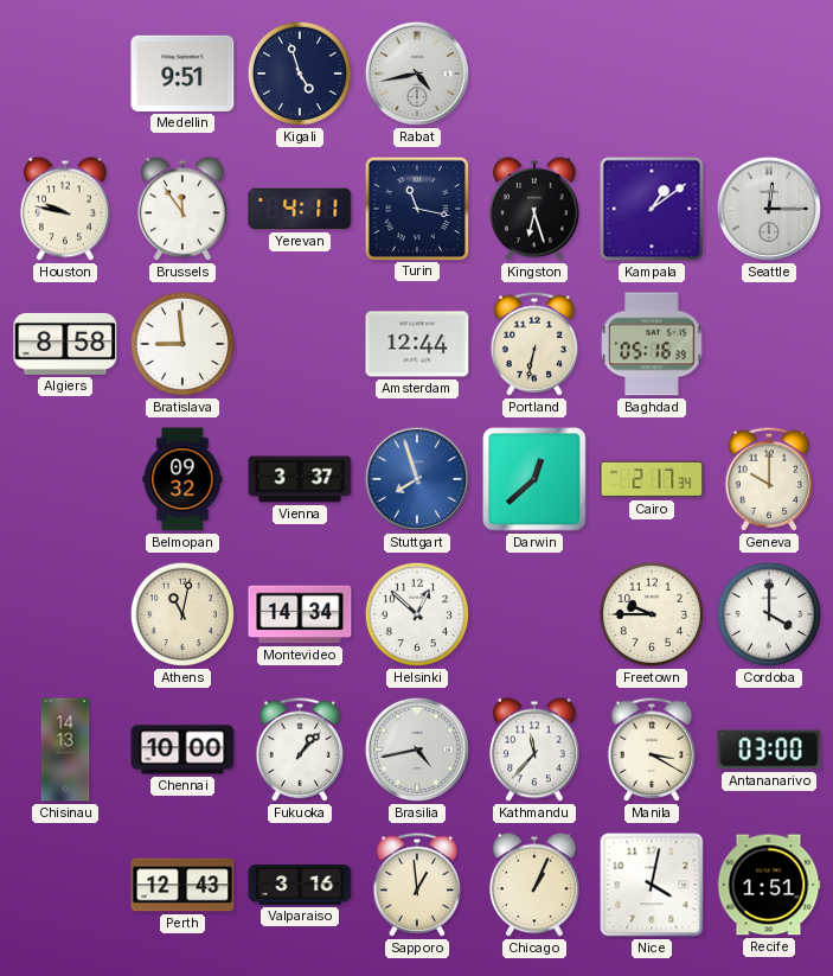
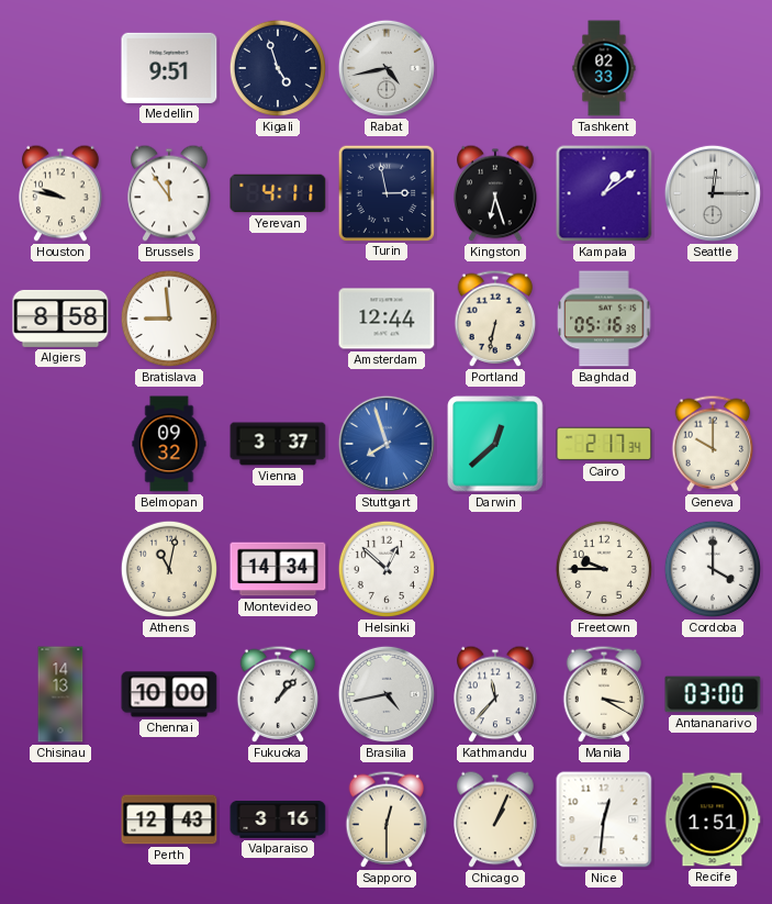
Tashkent: none -> 02:33 (604, 68)
Turin: 11:17 -> 2:58 (385, 192)
Sapporo: 12:59 -> 12:30 (387, 819)
Nice: 4:02 -> 12:31 (604, 819)
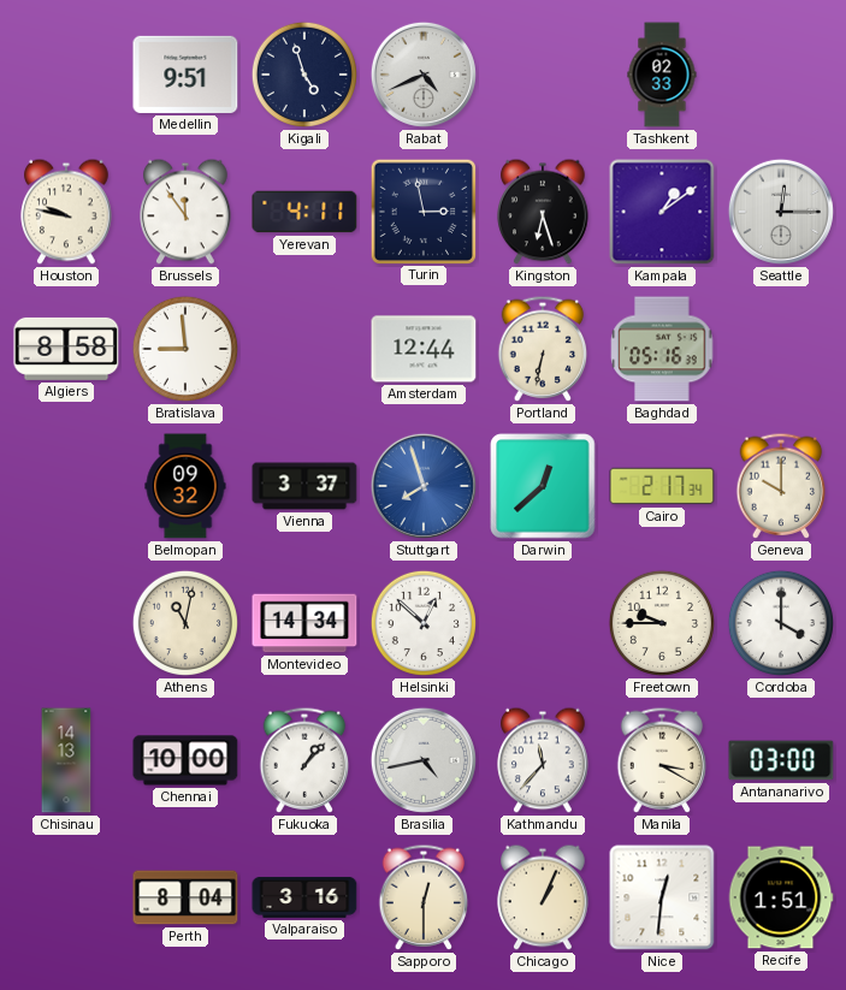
Rabat: 4:43 -> 4:41 (424, 75)
Perth: 12:43 -> 8:04 (185, 897)
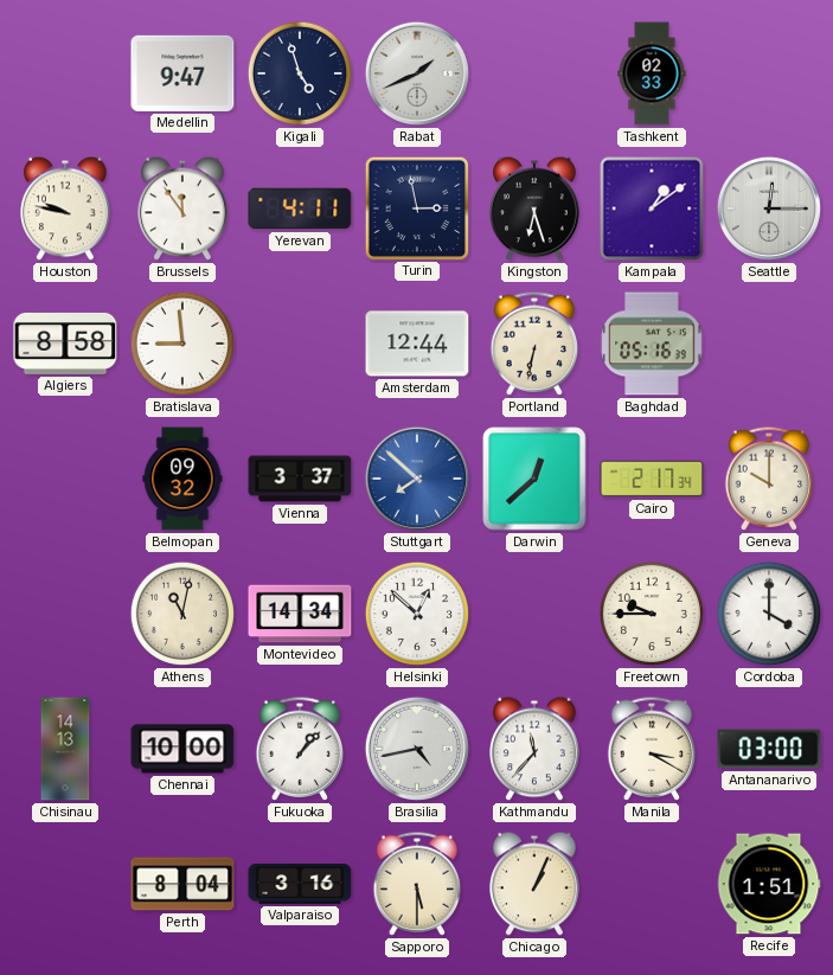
Medellin: 9:51 -> 9:47 (182, 73)
Rabat: 4:41 -> 1:41 (417, 73)
Stuttgart: 7:57 -> 7:52 (417, 479)
Sapporo: 12:30 -> 5:30 (417, 884)
Nice: 12:31 -> none (662, 897)
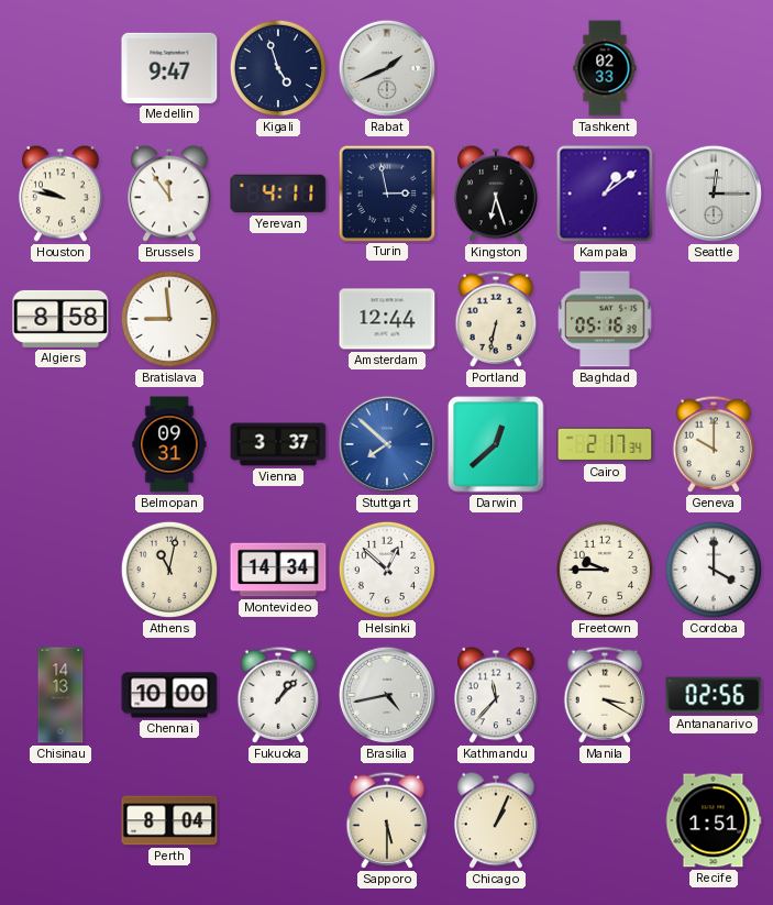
Belmopan: 09:32 -> 09:31 (169, 444)
Antananarivo: 03:00 -> 02:56 (714, 695)
Valparaiso: 3:16 -> none (300, 884)
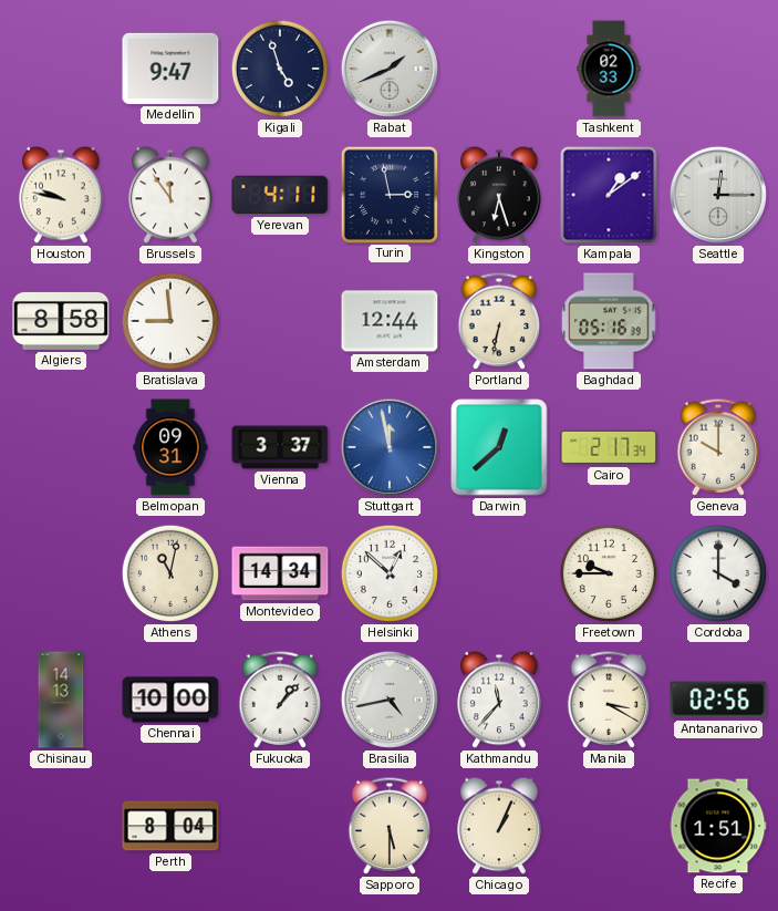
Stuttgart: 7:52 -> 11:58 (390, 447)
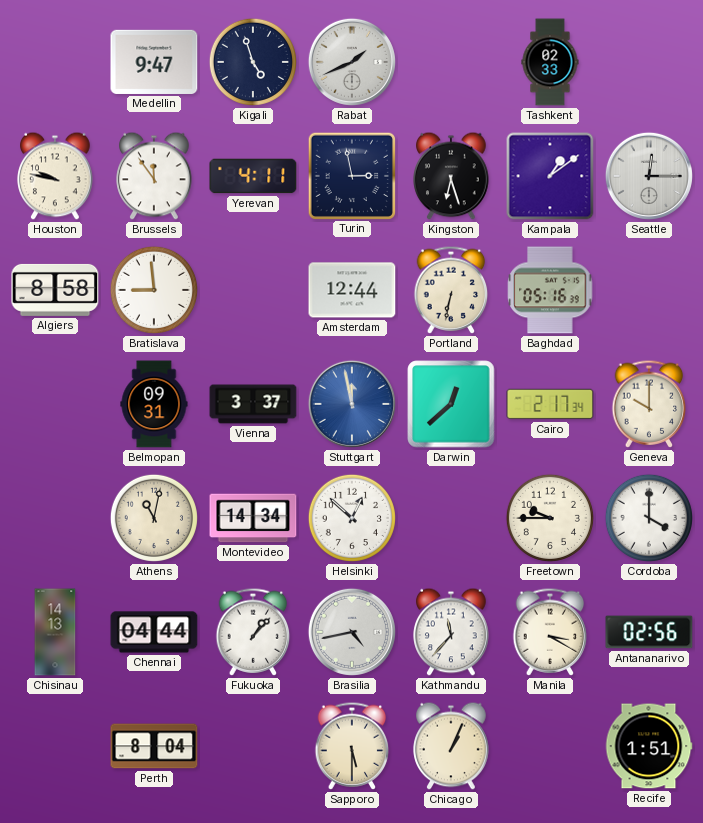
Chennai: 10:00 -> 04:44 (154, 632)
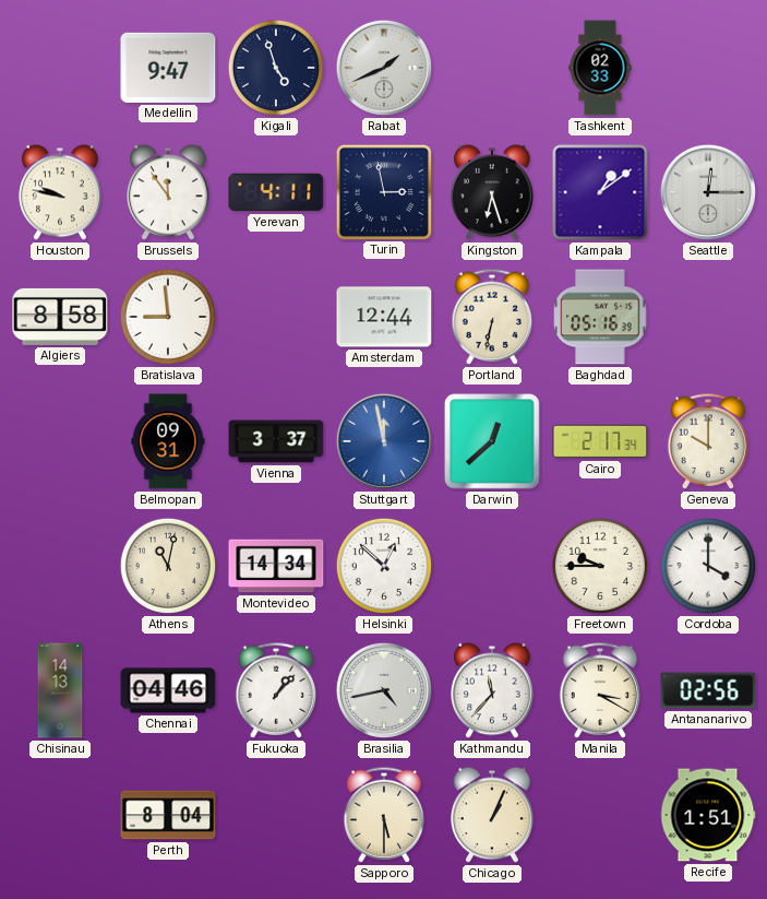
Chennai: 04:44 -> 04:46 (168, 690)
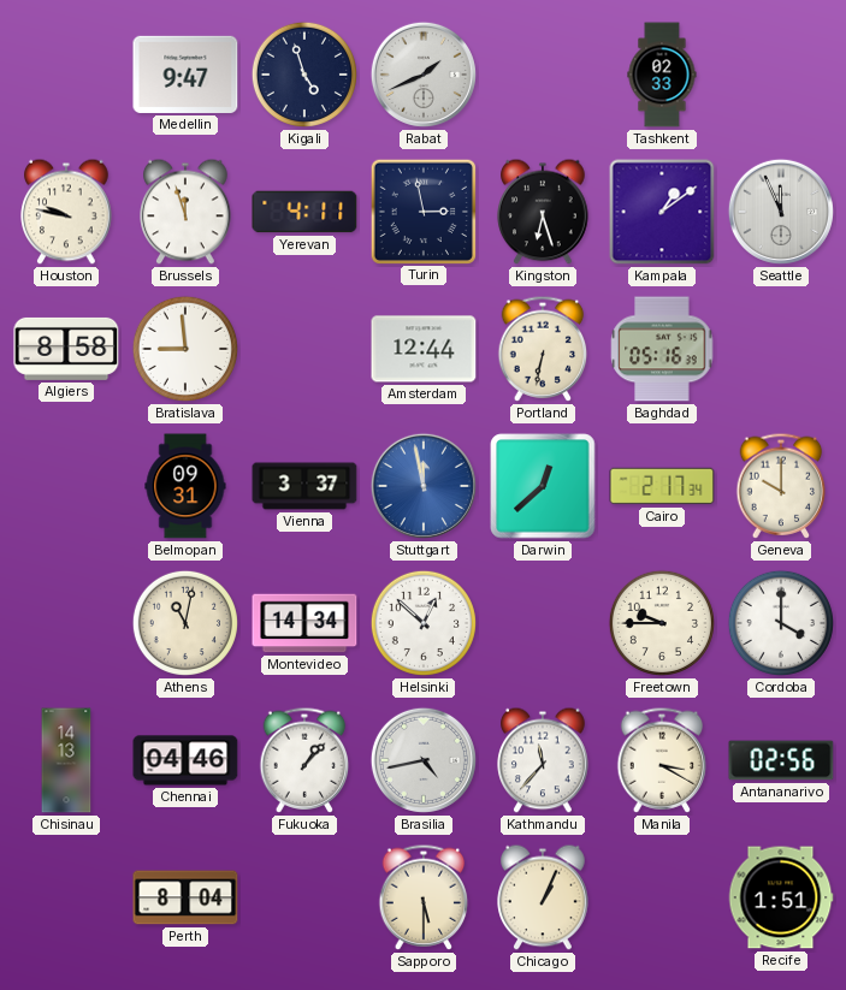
Brussels: 11:54 -> 11:57 (185, 212)
Seattle: 12:15 -> 11:56 (781, 212)
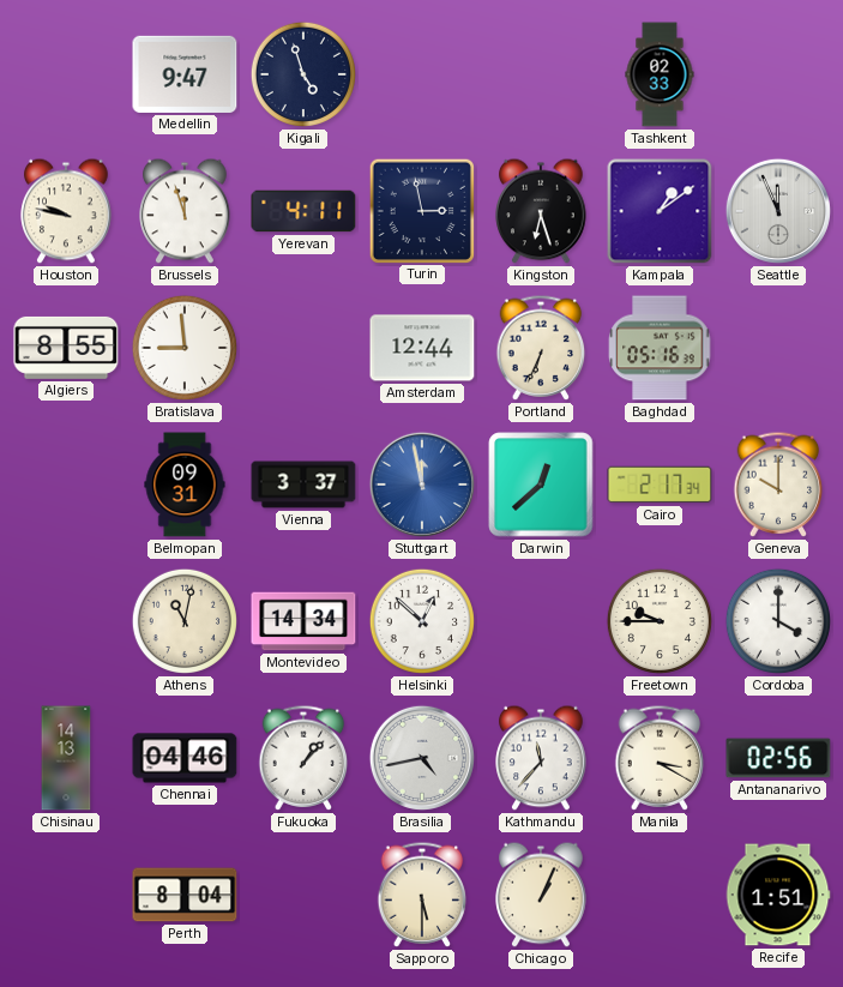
Rabat: 1:41 -> none (424, 75)
Algiers: 8:58 -> 8:55 (66, 348)
Portland: 6:32 -> 6:34 (541, 348)
